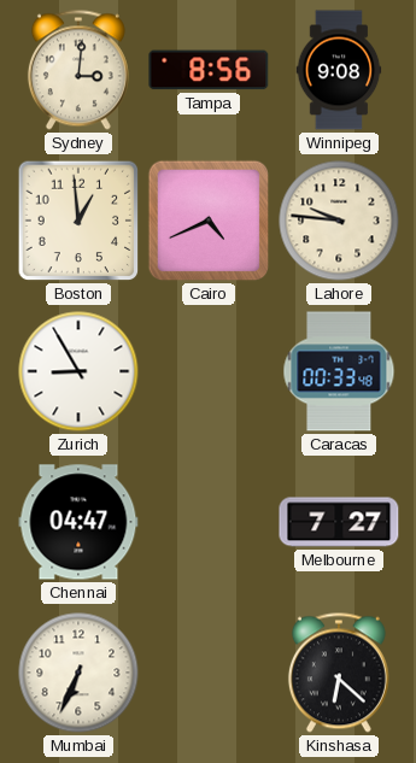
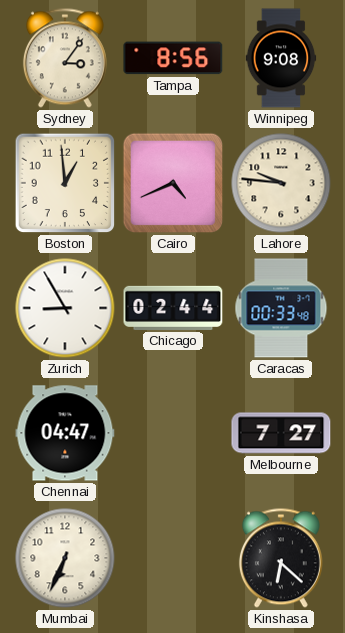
Sydney: 3:01 -> 3:06 (65, 58)
Chicago: none -> 02:44 (173, 308)
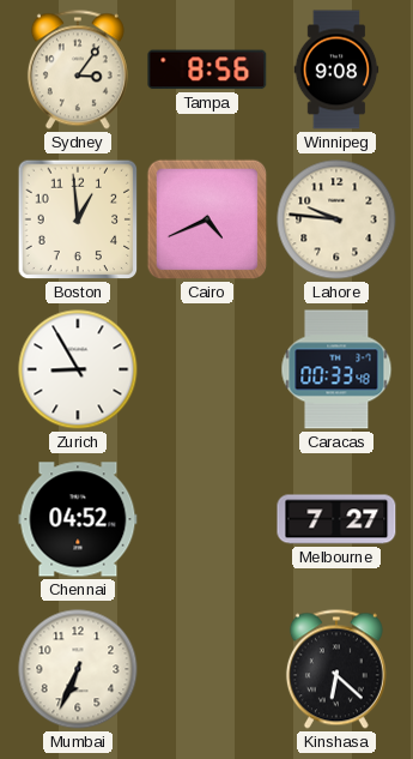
Chicago: 02:44 -> none (173, 308)
Chennai: 04:47 -> 04:52 (78, 519)
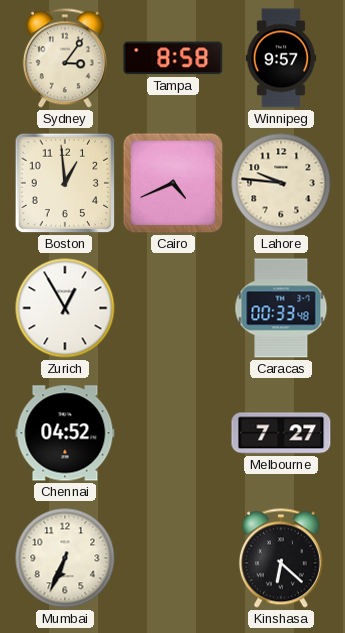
Tampa: 8:56 -> 8:58 (173, 58)
Winnipeg: 9:08 -> 9:57 (281, 58)
Zurich: 8:55 -> 12:55 (65, 308)
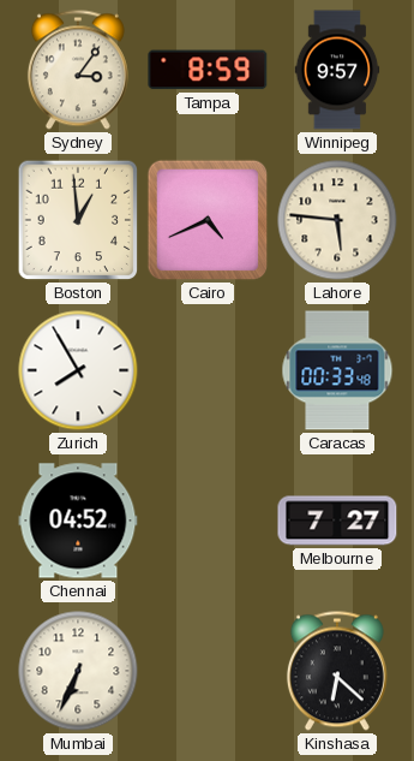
Tampa: 8:58 -> 8:59 (208, 70)
Lahore: 9:46 -> 5:46 (337, 220)
Zurich: 12:55 -> 7:55 (78, 370)
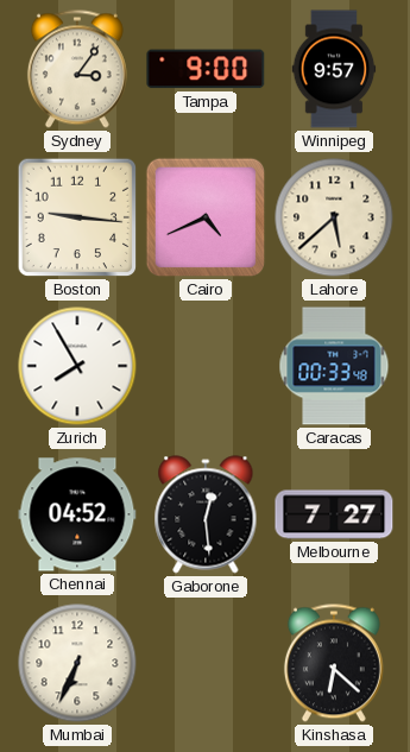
Tampa: 8:59 -> 9:00 (206, 69)
Boston: 12:59 -> 9:16 (77, 217)
Lahore: 5:46 -> 5:38 (334, 217)
Gaborone: none -> 12:29 (206, 514)
